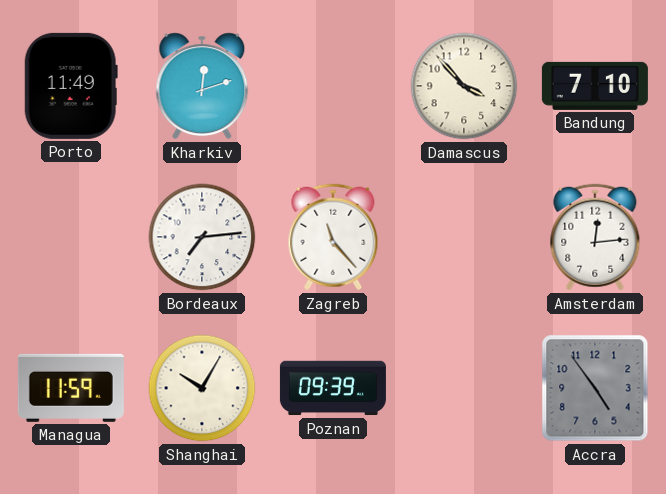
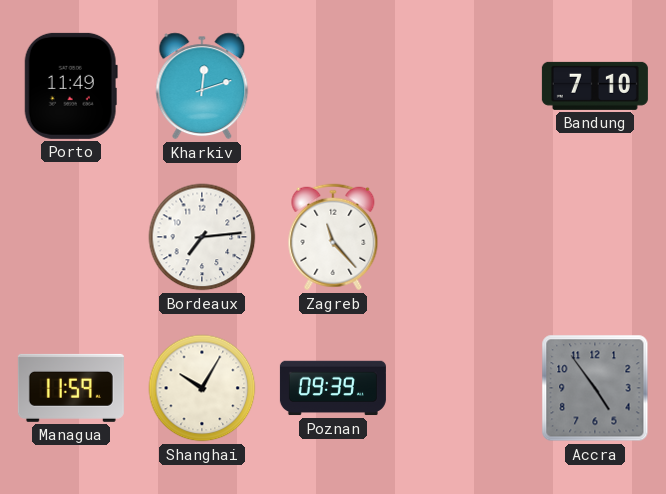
Damascus: 3:53 -> none (464, 86)
Amsterdam: 12:14 -> none (595, 237)
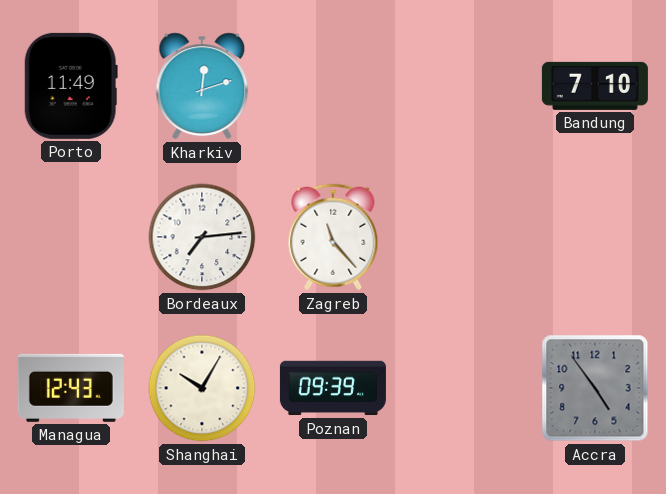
Managua: 11:59 -> 12:43 (71, 388)
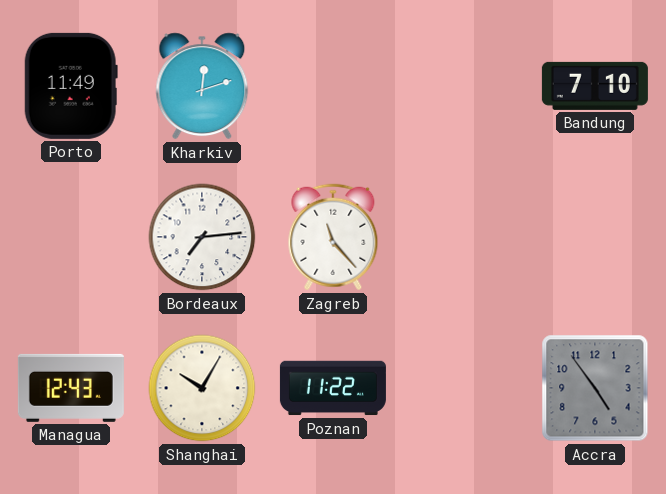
Poznan: 09:39 -> 11:22 (333, 388)
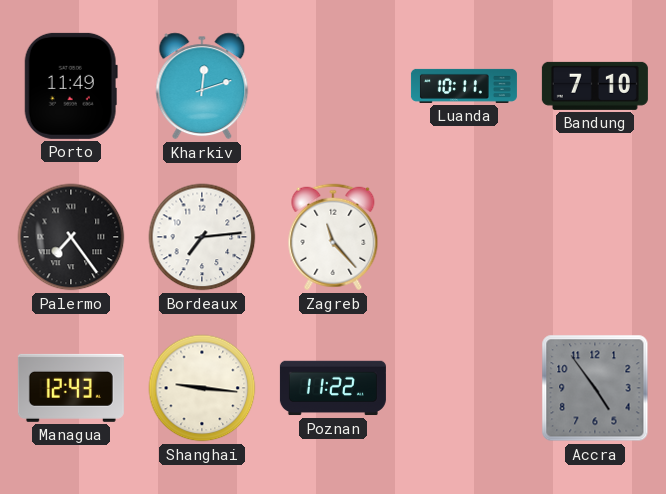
Luanda: none -> 10:11 (464, 86)
Palermo: none -> 7:24 (71, 237)
Shanghai: 10:05 -> 9:16 (202, 388)
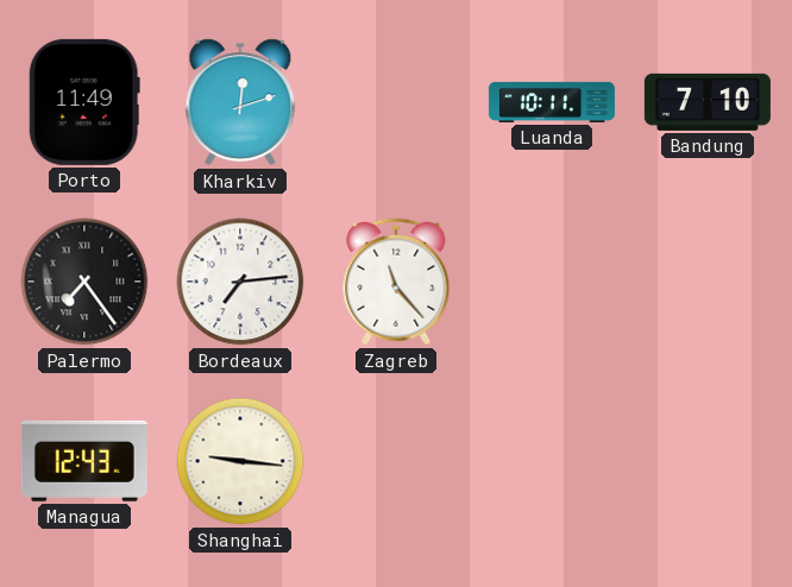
Poznan: 11:22 -> none (333, 388)
Accra: 4:54 -> none (595, 388)
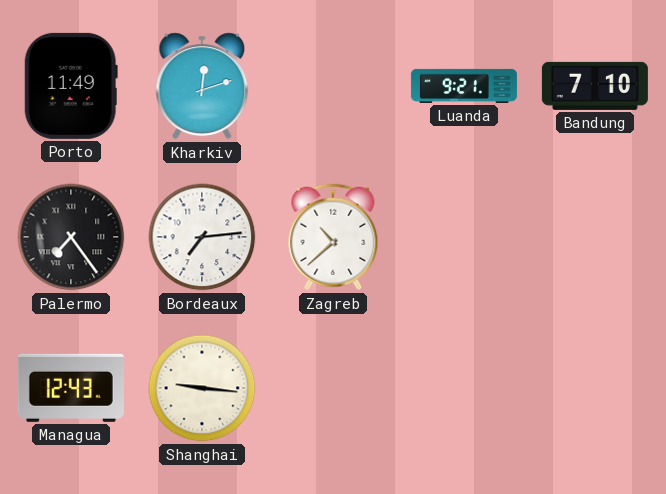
Luanda: 10:11 -> 9:21 (464, 86)
Zagreb: 11:23 -> 10:38 (333, 237)
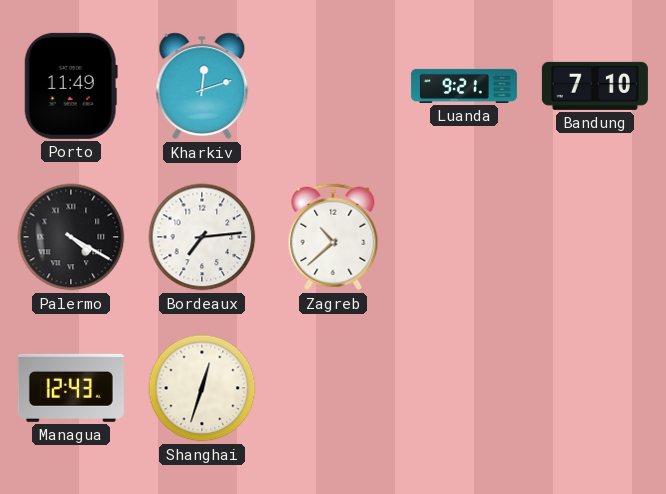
Palermo: 7:24 -> 4:20 (71, 237)
Shanghai: 9:16 -> 12:33 (202, 388)
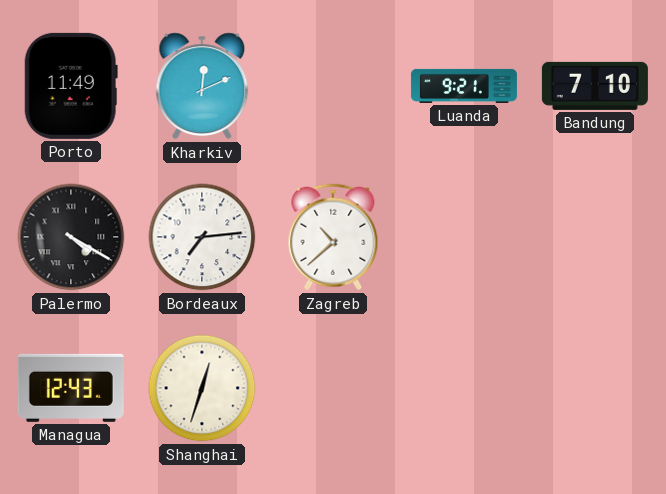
Kharkiv: 12:12 -> 12:11 (202, 86)
